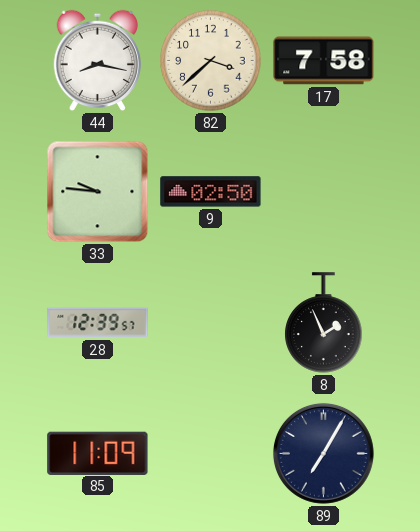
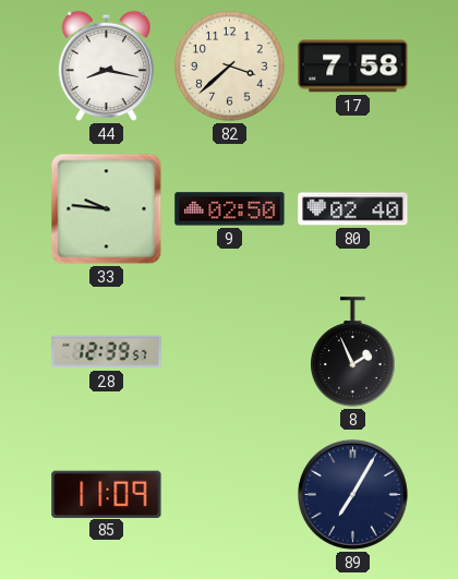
80: none -> 02:40 (353, 209)
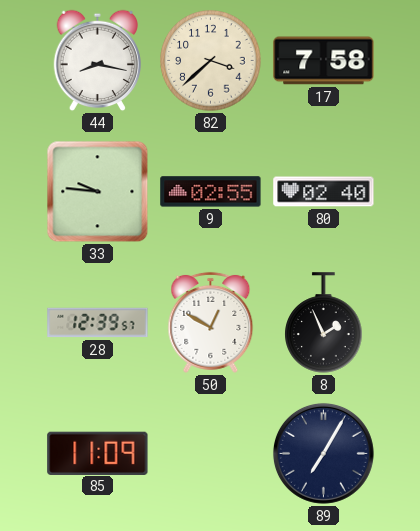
9: 02:50 -> 02:55 (211, 192)
50: none -> 12:50 (211, 322)
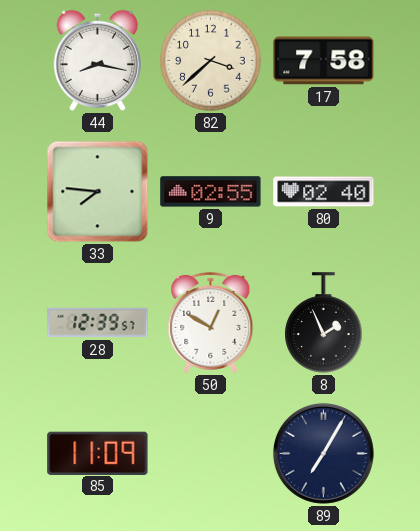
33: 9:46 -> 7:46 (98, 192)
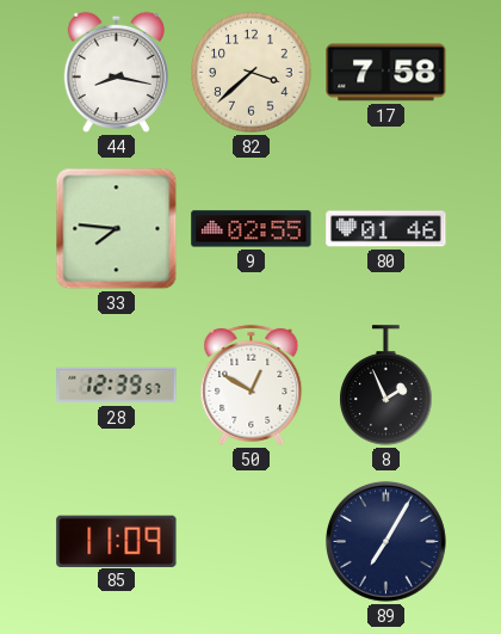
80: 02:40 -> 01:46 (386, 229)
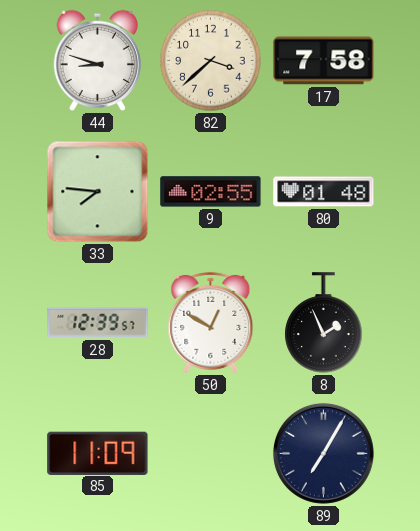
44: 8:17 -> 8:48 (97, 61)
80: 01:46 -> 01:48 (324, 192)
